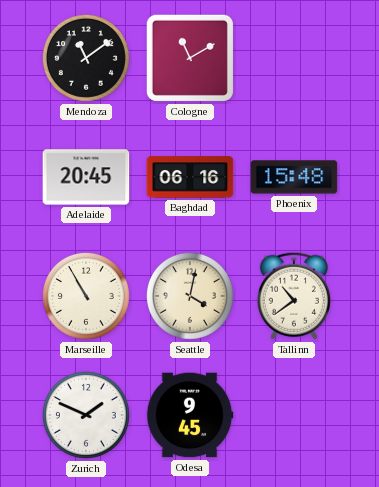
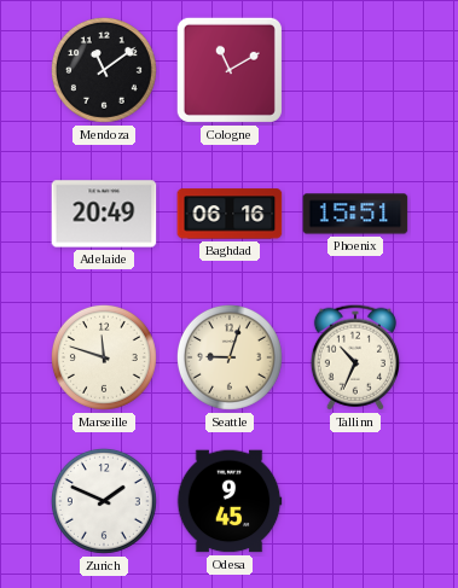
Adelaide: 20:45 -> 20:49 (104, 214)
Phoenix: 15:48 -> 15:51 (355, 214)
Marseille: 10:55 -> 11:48 (104, 357)
Seattle: 4:02 -> 9:03 (230, 357)
Tallinn: 10:39 -> 10:34 (355, 357)
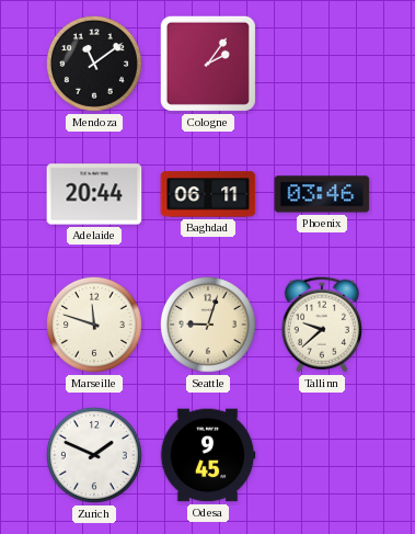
Cologne: 11:10 -> 2:06 (208, 64)
Adelaide: 20:49 -> 20:44 (94, 194)
Baghdad: 06:16 -> 06:11 (208, 194)
Phoenix: 15:51 -> 03:46 (322, 194)
Tallinn: 10:34 -> 9:38 (322, 325)
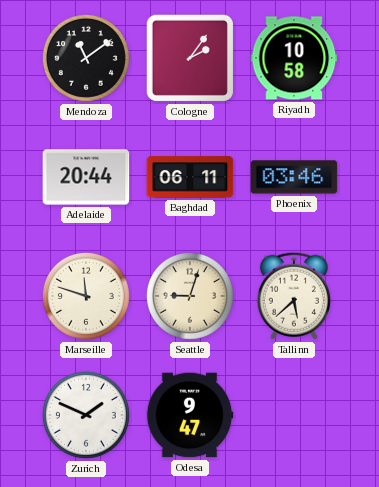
Riyadh: none -> 10:58 (294, 58)
Tallinn: 9:38 -> 5:38 (294, 296)
Odesa: 9:45 -> 9:47 (190, 415)
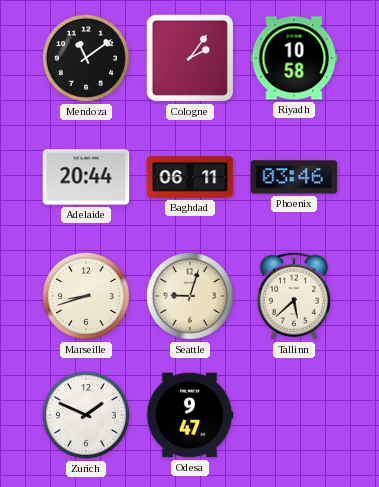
Marseille: 11:48 -> 8:42 (86, 296)
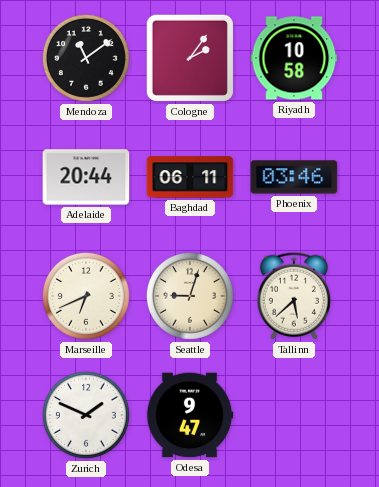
Marseille: 8:42 -> 6:41 (86, 296)
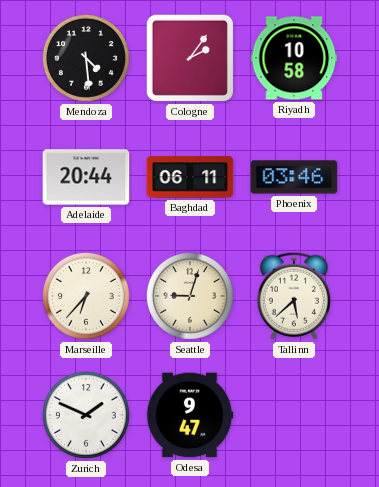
Mendoza: 11:09 -> 4:29 (86, 58)
Marseille: 6:41 -> 6:37 (86, 296)
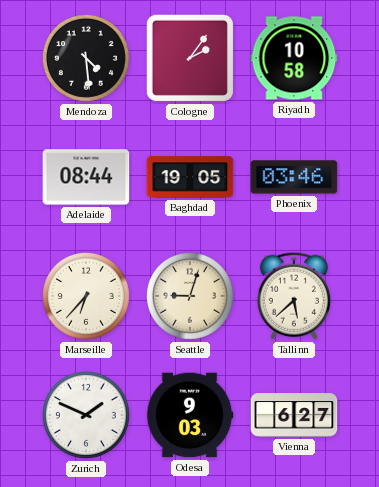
Adelaide: 20:44 -> 08:44 (86, 177)
Baghdad: 06:11 -> 19:05 (190, 177)
Odesa: 9:47 -> 9:03 (190, 415)
Vienna: none -> 6:27 (294, 415)
